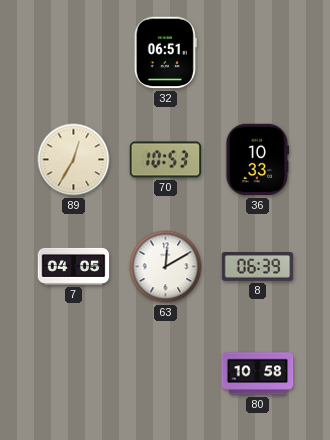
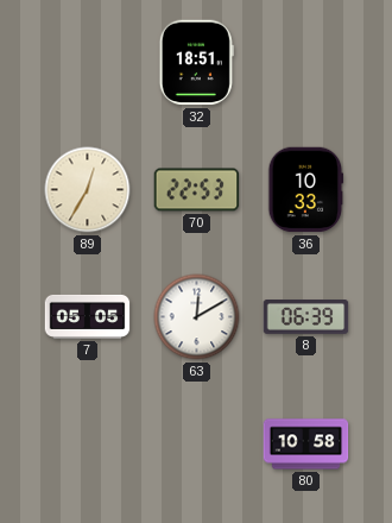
32: 06:51 -> 18:51 (196, 63)
70: 10:53 -> 22:53 (197, 190)
7: 04:05 -> 05:05 (88, 316)
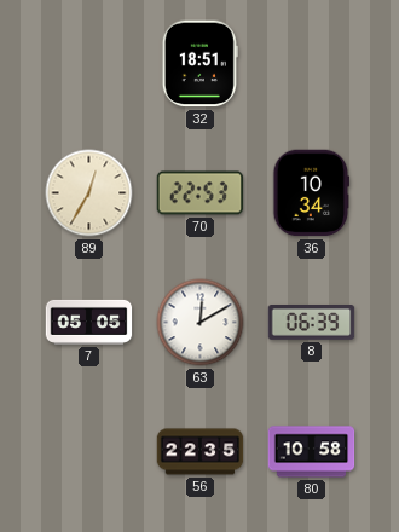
36: 10:33 -> 10:34 (312, 193)
56: none -> 22:35 (201, 452)
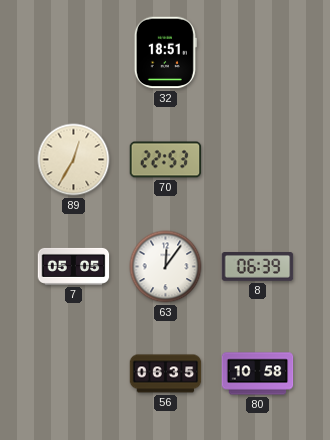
36: 10:34 -> none (312, 193)
63: 12:10 -> 12:06 (166, 267)
56: 22:35 -> 06:35 (166, 374)
